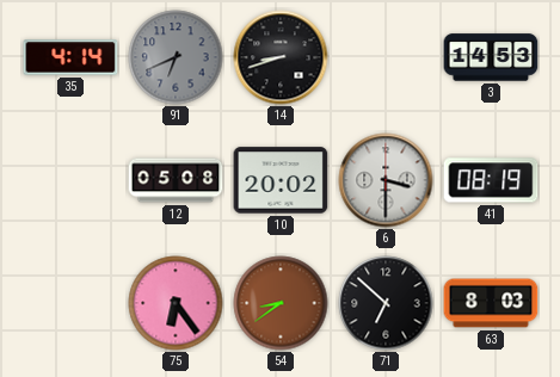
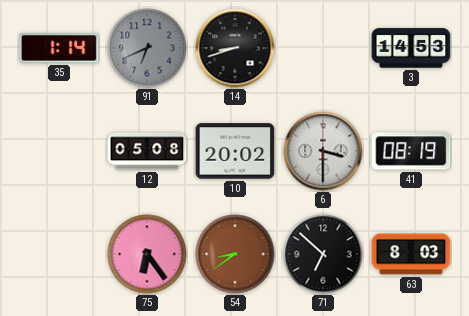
35: 4:14 -> 1:14 (59, 48)
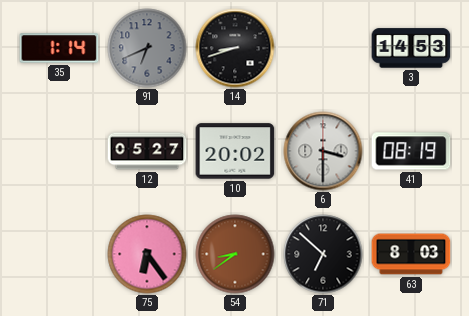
12: 05:08 -> 05:27 (147, 151)
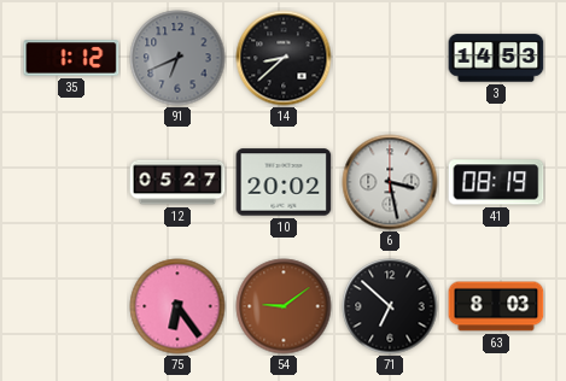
35: 1:14 -> 1:12 (71, 58)
14: 8:42 -> 8:38 (284, 58)
6: 3:30 -> 3:28 (390, 182)
54: 8:39 -> 9:09 (284, 306)
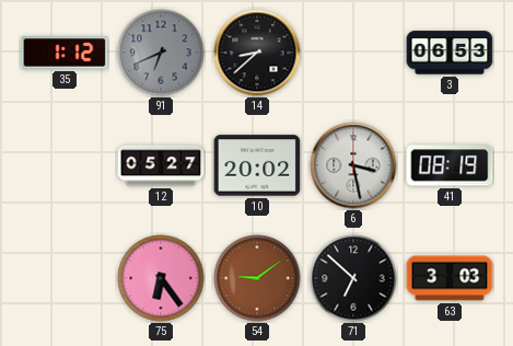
3: 14:53 -> 06:53 (450, 53)
63: 8:03 -> 3:03 (450, 278)
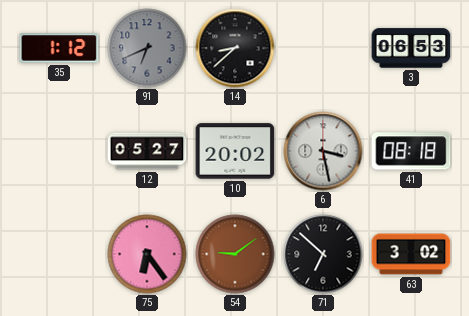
41: 08:19 -> 08:18 (411, 151)
63: 3:03 -> 3:02 (411, 254)
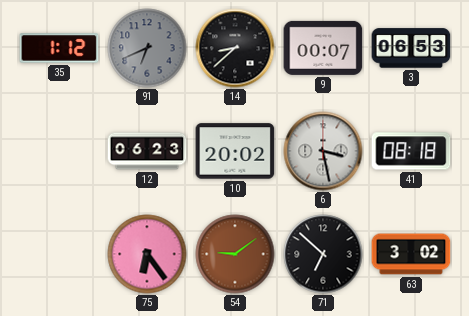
9: none -> 00:07 (323, 48)
12: 05:27 -> 06:23 (147, 151)
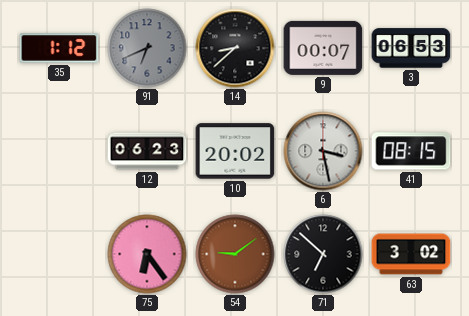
41: 08:18 -> 08:15 (411, 151)
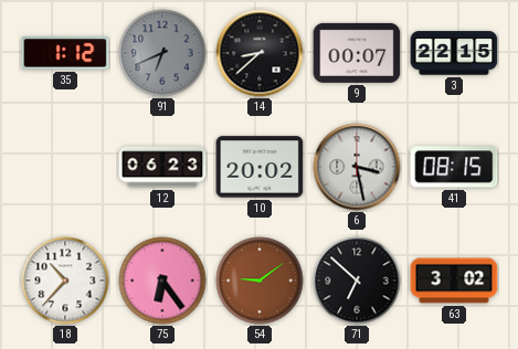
3: 06:53 -> 22:15 (454, 53)
18: none -> 10:37 (65, 281)
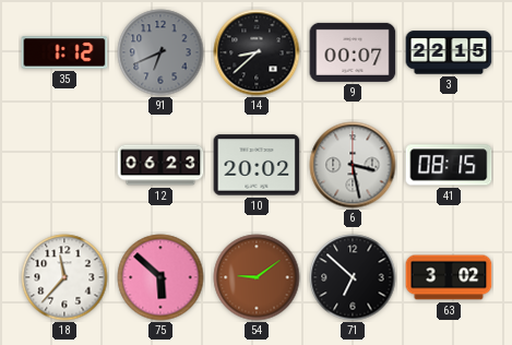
18: 10:37 -> 11:37 (64, 277)
75: 6:24 -> 5:52 (160, 277)
